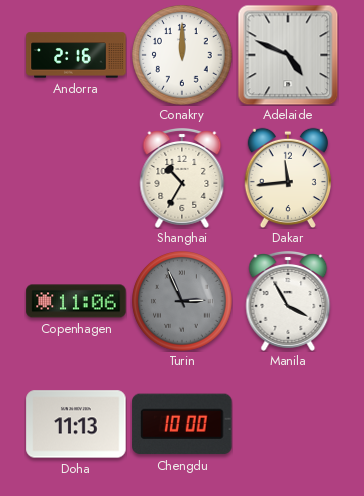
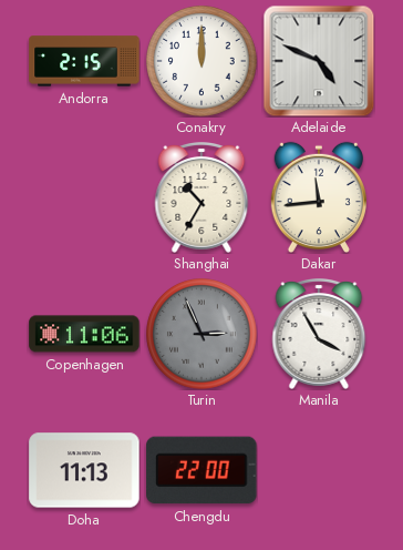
Andorra: 2:16 -> 2:15 (84, 61)
Chengdu: 10:00 -> 22:00 (201, 470)
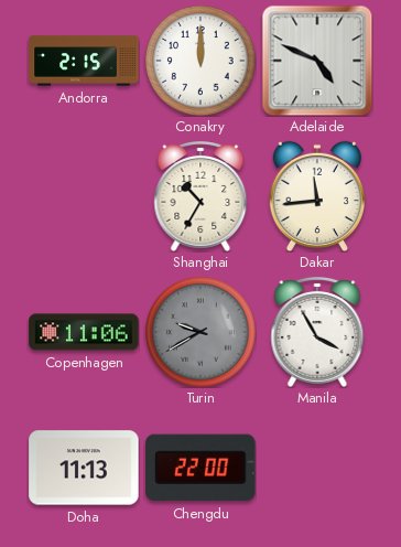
Turin: 2:56 -> 9:40 (201, 332)
